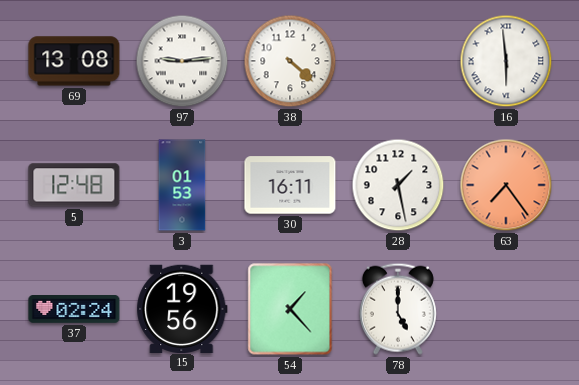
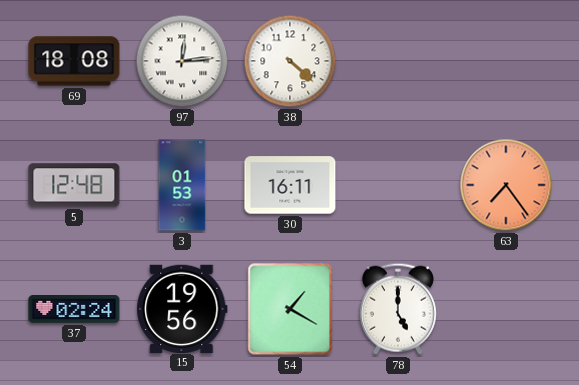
69: 13:08 -> 18:08 (74, 61)
97: 9:14 -> 12:14 (182, 61)
16: 5:59 -> none (506, 61)
28: 1:28 -> none (398, 185)
54: 1:23 -> 1:20 (290, 309)
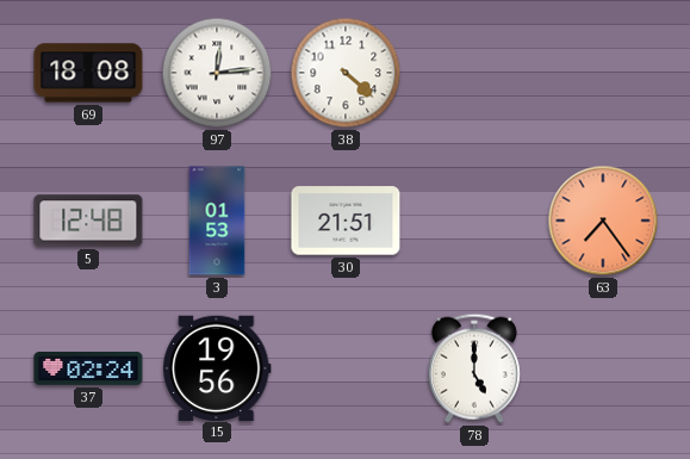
30: 16:11 -> 21:51 (346, 221)
54: 1:20 -> none (290, 309)
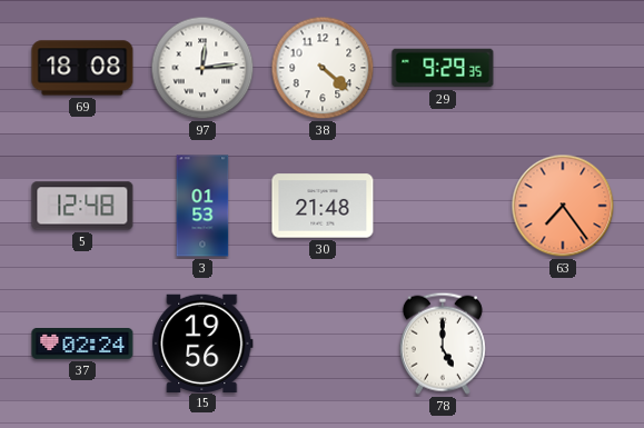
29: none -> 9:29 (443, 68)
30: 21:51 -> 21:48 (323, 206)
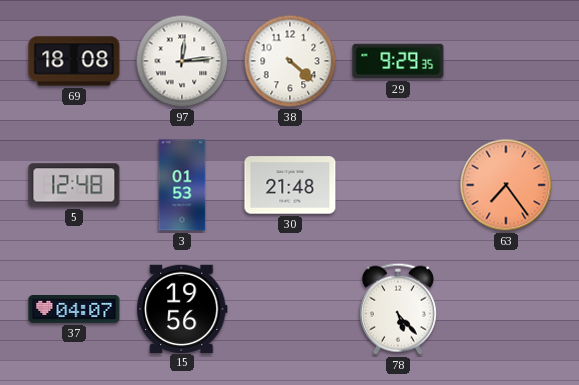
37: 02:24 -> 04:07 (74, 309)
78: 5:00 -> 5:23 (398, 309)
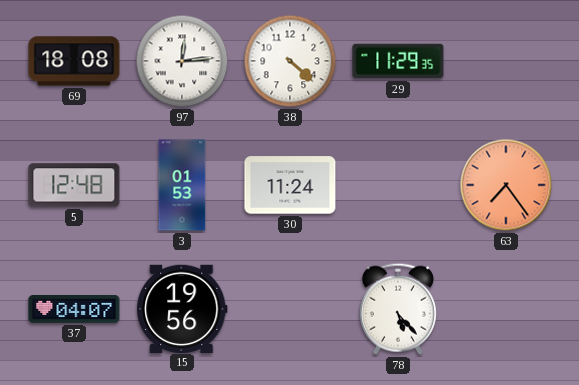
29: 9:29 -> 11:29 (398, 61)
30: 21:48 -> 11:24 (290, 185)
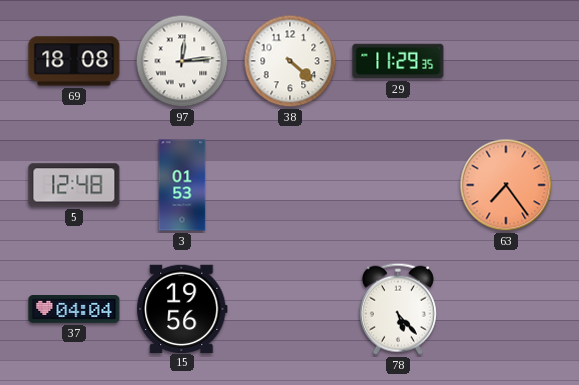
30: 11:24 -> none (290, 185)
37: 04:07 -> 04:04 (74, 309)
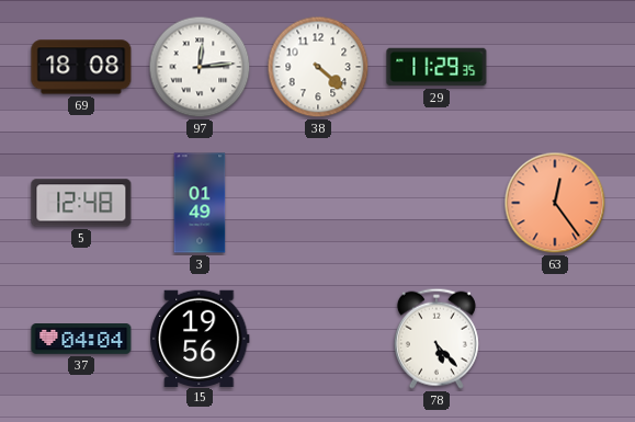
3: 01:53 -> 01:49 (200, 203)
63: 7:24 -> 12:24 (555, 203)
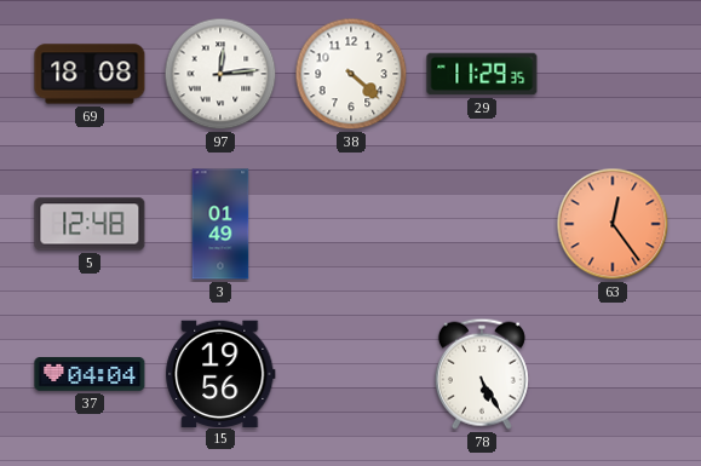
78: 5:23 -> 5:25 (482, 374)
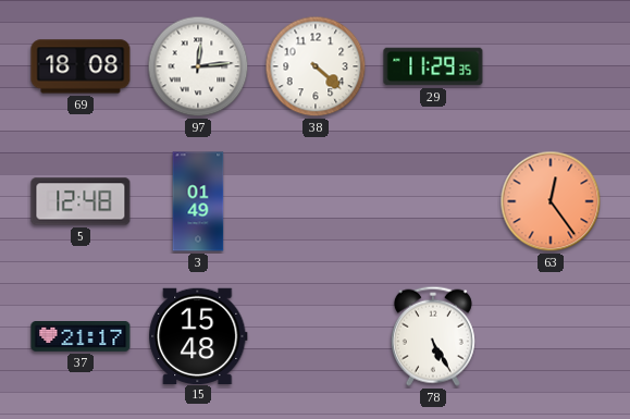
37: 04:04 -> 21:17 (81, 336)
15: 19:56 -> 15:48 (198, 335)
